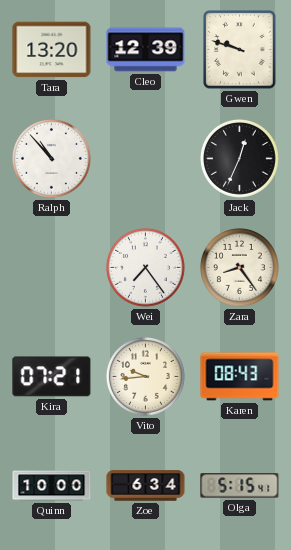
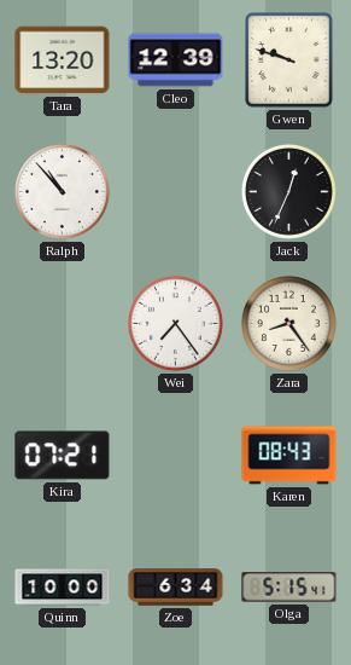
Vito: 9:44 -> none (145, 376)
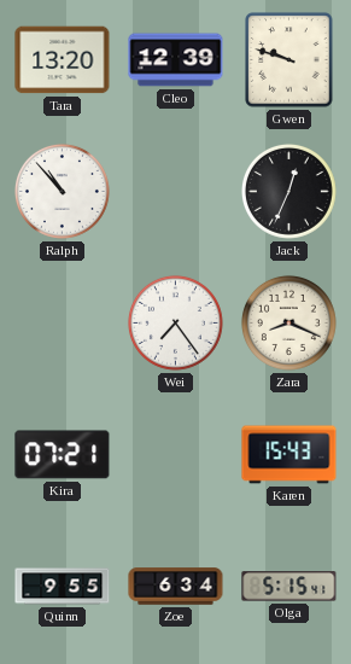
Zara: 8:24 -> 8:19 (288, 322)
Karen: 08:43 -> 15:43 (289, 455)
Quinn: 10:00 -> 9:55 (63, 587)
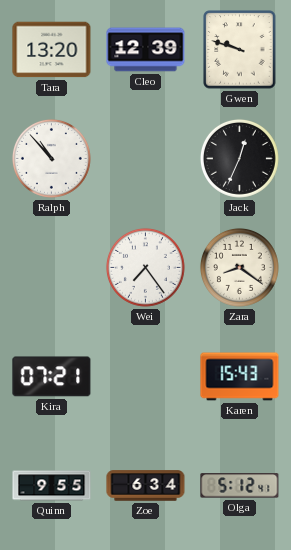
Zara: 8:19 -> 8:21 (239, 267)
Olga: 5:15 -> 5:12 (240, 486)
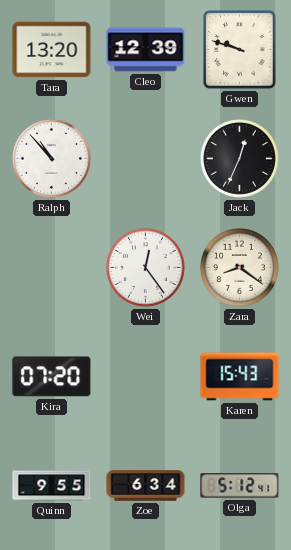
Wei: 7:24 -> 12:24 (145, 267)
Kira: 07:21 -> 07:20 (52, 377)
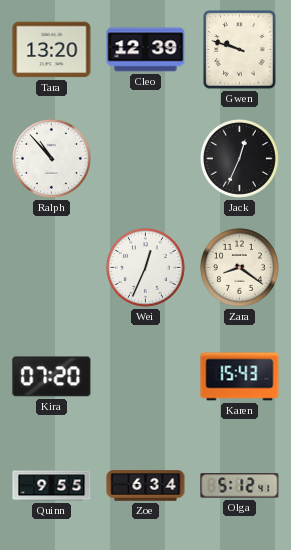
Wei: 12:24 -> 12:34 (145, 267)
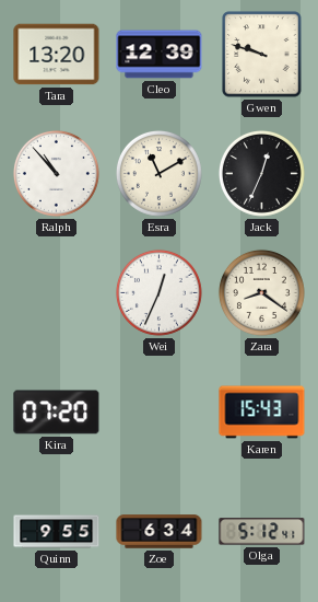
Esra: none -> 11:10 (158, 173)
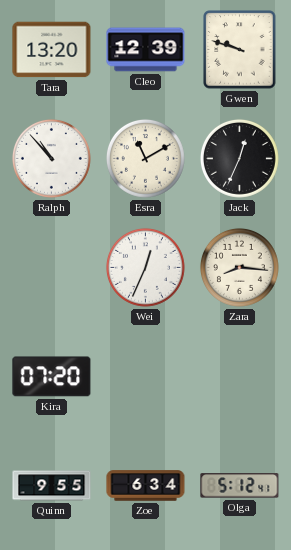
Zara: 8:21 -> 8:16 (239, 267)
Karen: 15:43 -> none (262, 413)
